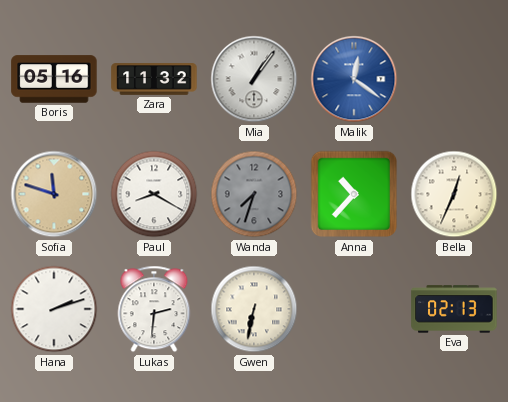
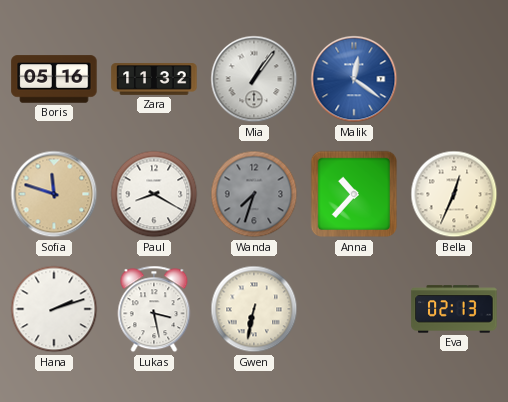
Lukas: 2:31 -> 3:28 (154, 309)
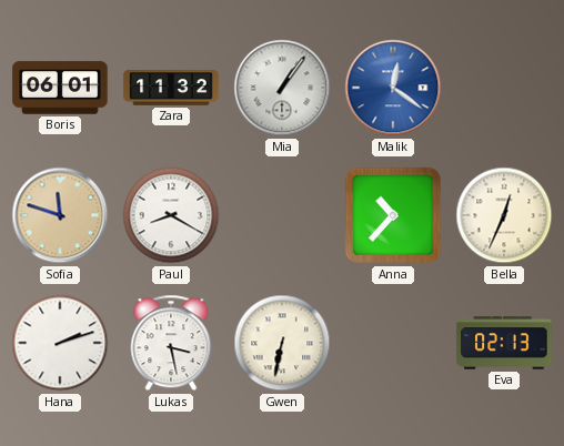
Boris: 05:16 -> 06:01 (60, 88)
Wanda: 7:33 -> none (254, 194)
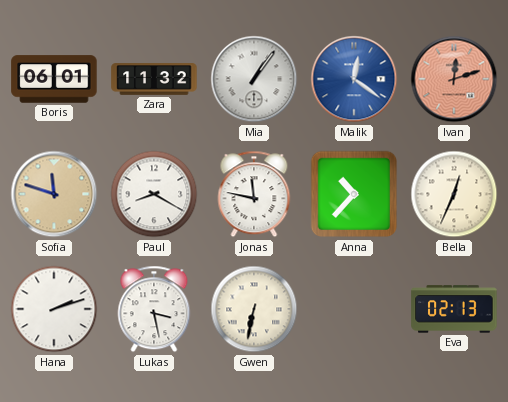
Ivan: none -> 12:12 (454, 79)
Jonas: none -> 11:47 (254, 194)
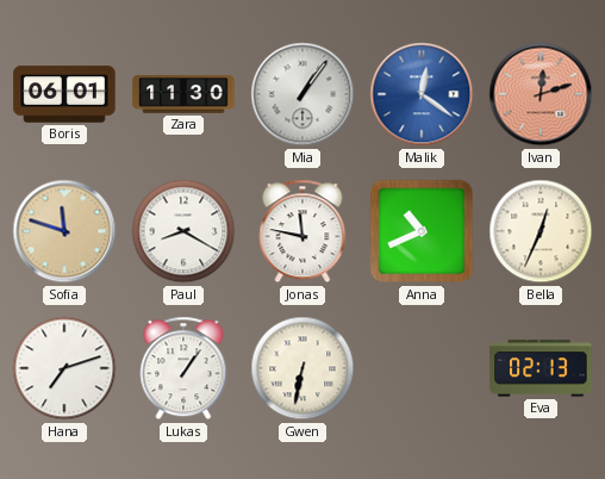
Zara: 11:32 -> 11:30 (183, 94)
Anna: 10:37 -> 10:41 (422, 231)
Hana: 2:12 -> 7:12 (64, 368)
Lukas: 3:28 -> 1:06 (183, 368)
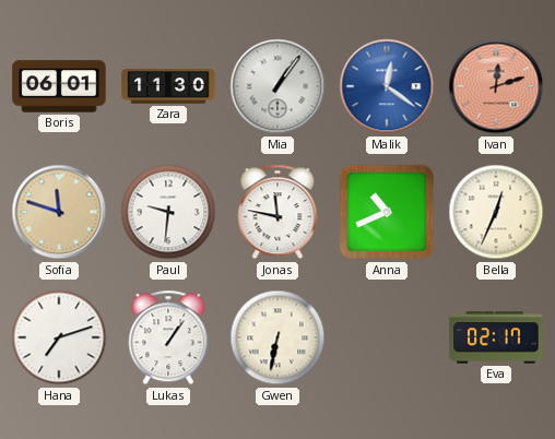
Paul: 8:20 -> 9:31 (168, 212)
Eva: 02:13 -> 02:17 (496, 337)
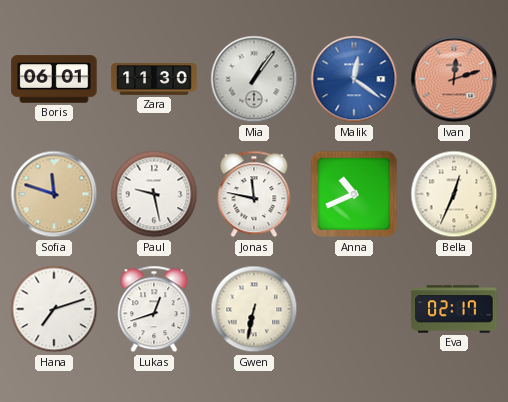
Paul: 9:31 -> 9:28 (154, 194)
Lukas: 1:06 -> 12:42 (154, 309)
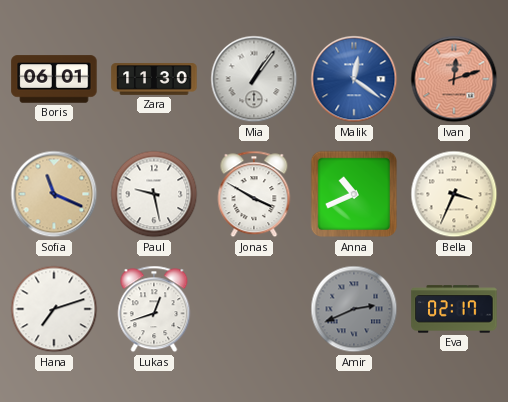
Sofia: 11:48 -> 11:19 (54, 194)
Jonas: 11:47 -> 3:50 (254, 194)
Bella: 12:34 -> 3:34 (454, 194)
Gwen: 6:32 -> none (254, 309)
Amir: none -> 2:41 (354, 309)
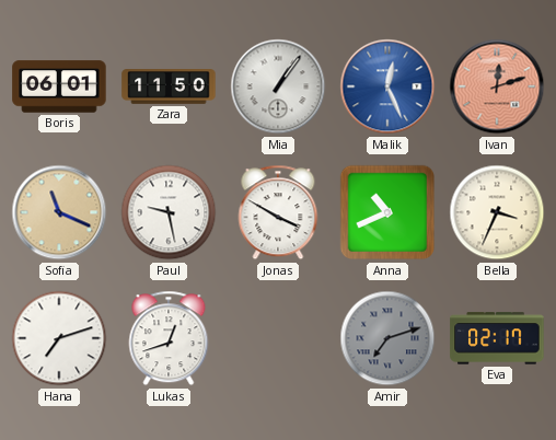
Zara: 11:30 -> 11:50 (169, 86)
Malik: 12:21 -> 12:26 (387, 86)
Amir: 2:41 -> 7:12 (387, 338)
